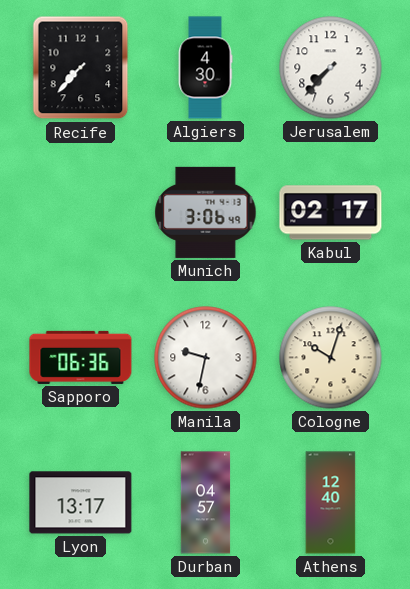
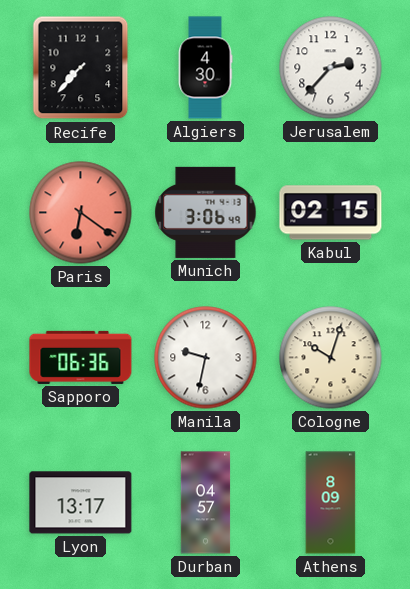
Jerusalem: 7:37 -> 2:37 (331, 68)
Paris: none -> 6:21 (81, 213)
Kabul: 02:17 -> 02:15 (331, 213)
Athens: 12:40 -> 8:09 (331, 503)
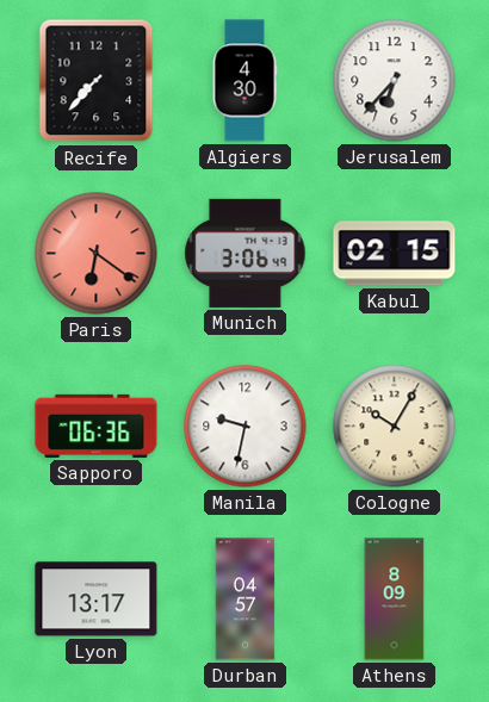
Jerusalem: 2:37 -> 6:37 (395, 81)
Cologne: 10:03 -> 10:05 (395, 427)
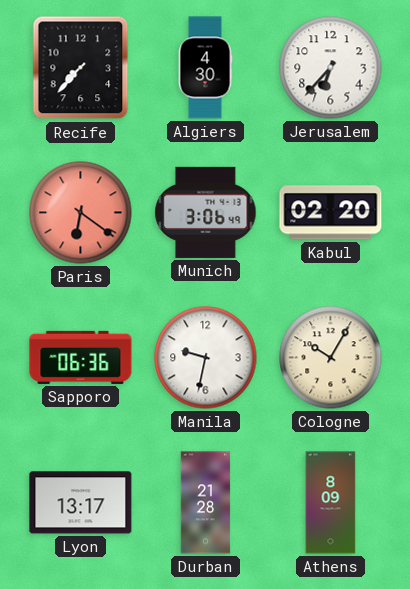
Kabul: 02:15 -> 02:20 (331, 213)
Durban: 04:57 -> 21:28 (206, 503)
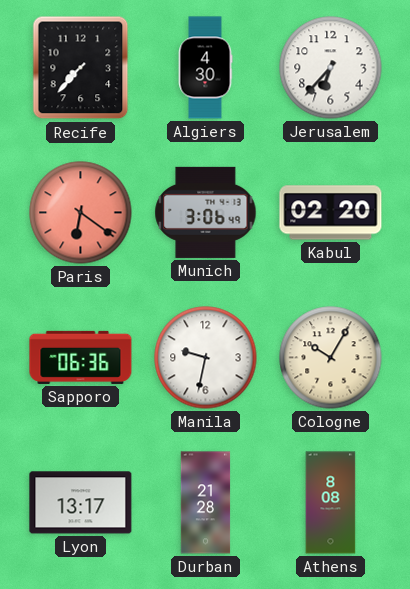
Athens: 8:09 -> 8:08 (331, 503)
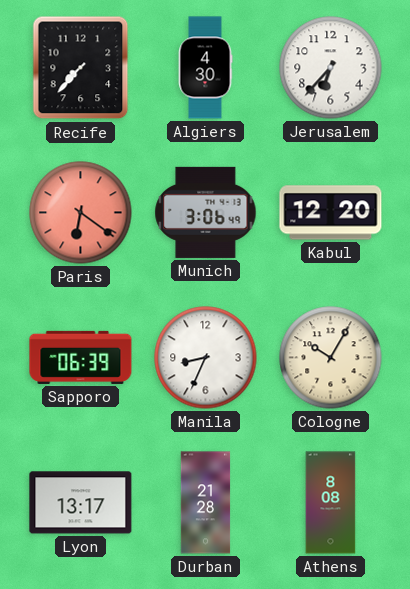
Kabul: 02:20 -> 12:20 (331, 213)
Sapporo: 06:36 -> 06:39 (81, 357)
Manila: 9:32 -> 8:34 (206, 358)
